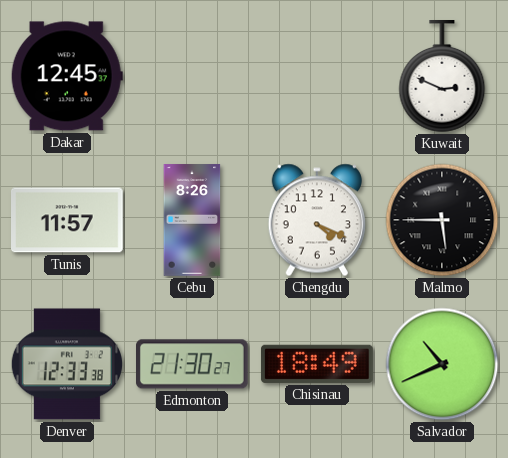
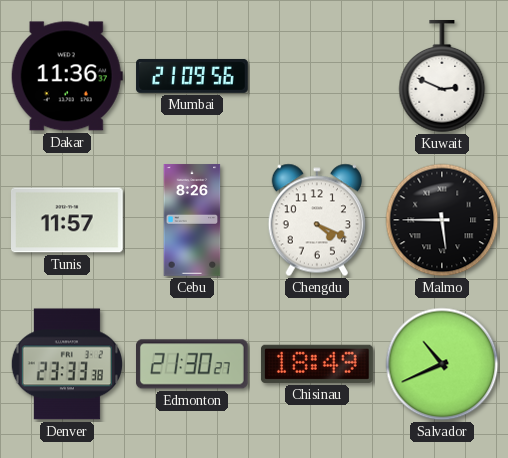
Dakar: 12:45 -> 11:36 (67, 76)
Mumbai: none -> 21:09 (192, 76)
Denver: 12:33 -> 23:33 (67, 364)
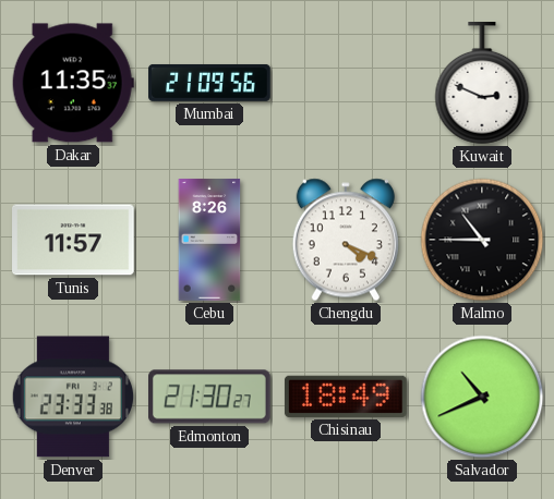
Dakar: 11:36 -> 11:35 (73, 83)
Malmo: 5:45 -> 10:45 (482, 240)
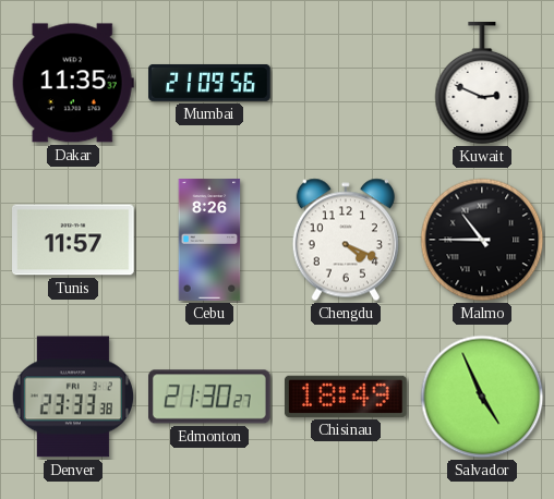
Salvador: 10:41 -> 4:56 (482, 397)
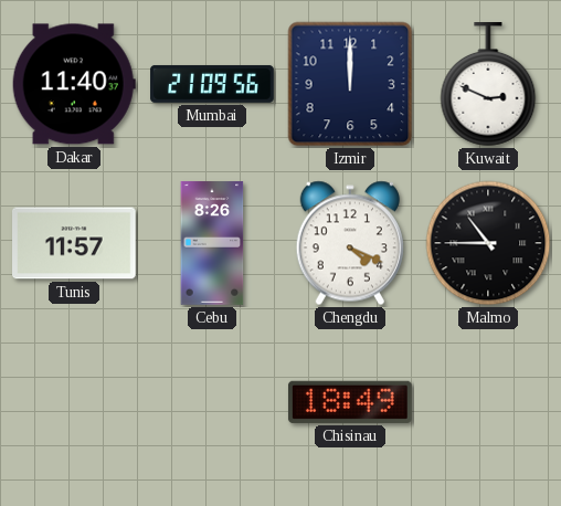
Dakar: 11:35 -> 11:40 (74, 84)
Izmir: none -> 12:00 (350, 84)
Denver: 23:33 -> none (73, 397)
Edmonton: 21:30 -> none (210, 397)
Salvador: 4:56 -> none (482, 397)
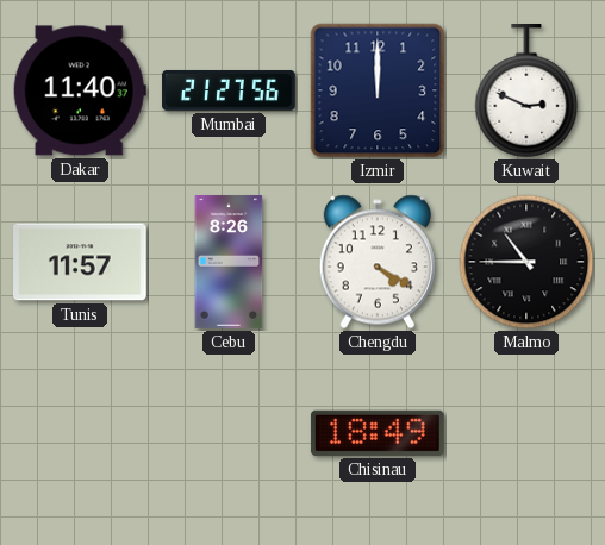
Mumbai: 21:09 -> 21:27 (229, 90)
Chengdu: 4:19 -> 4:20 (378, 262)
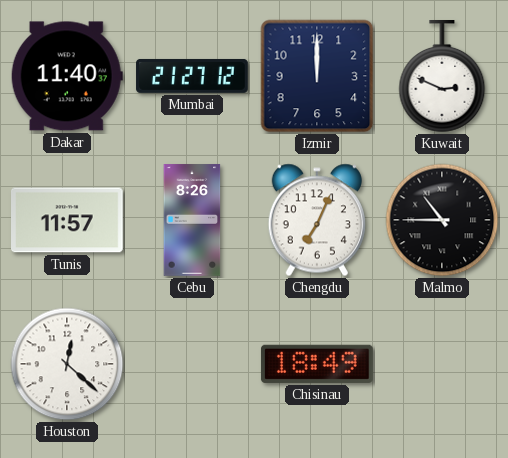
Mumbai: 21:27:56 -> 21:27:12 (192, 76)
Chengdu: 4:20 -> 7:04 (317, 220)
Houston: none -> 12:22 (67, 364)
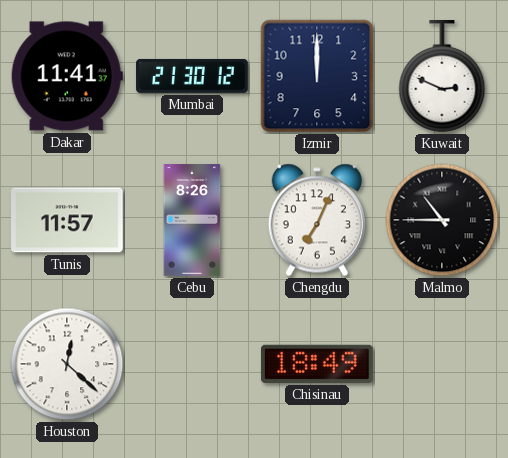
Dakar: 11:40 -> 11:41 (67, 76)
Mumbai: 21:27 -> 21:30 (192, 76)
